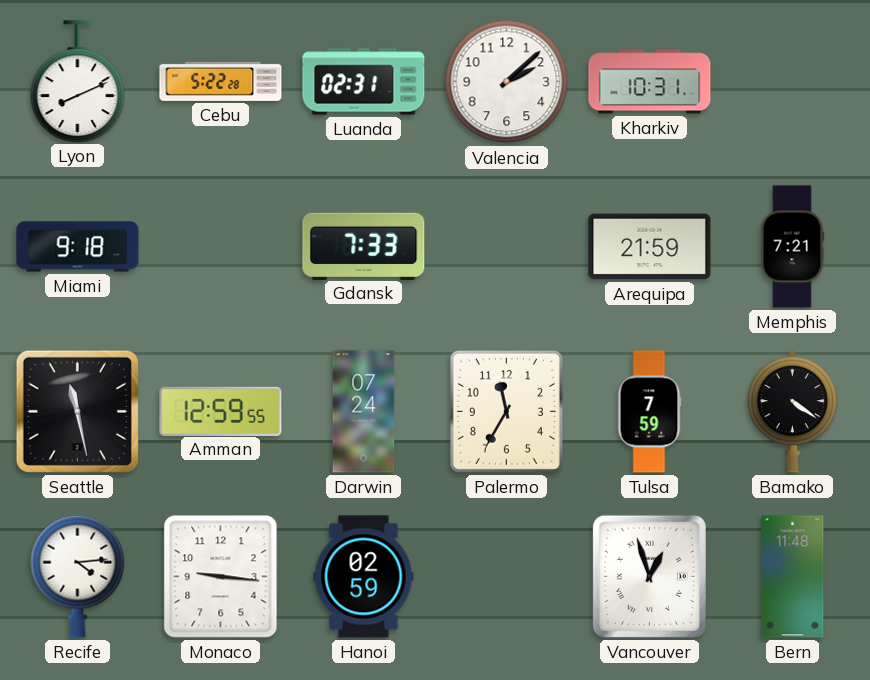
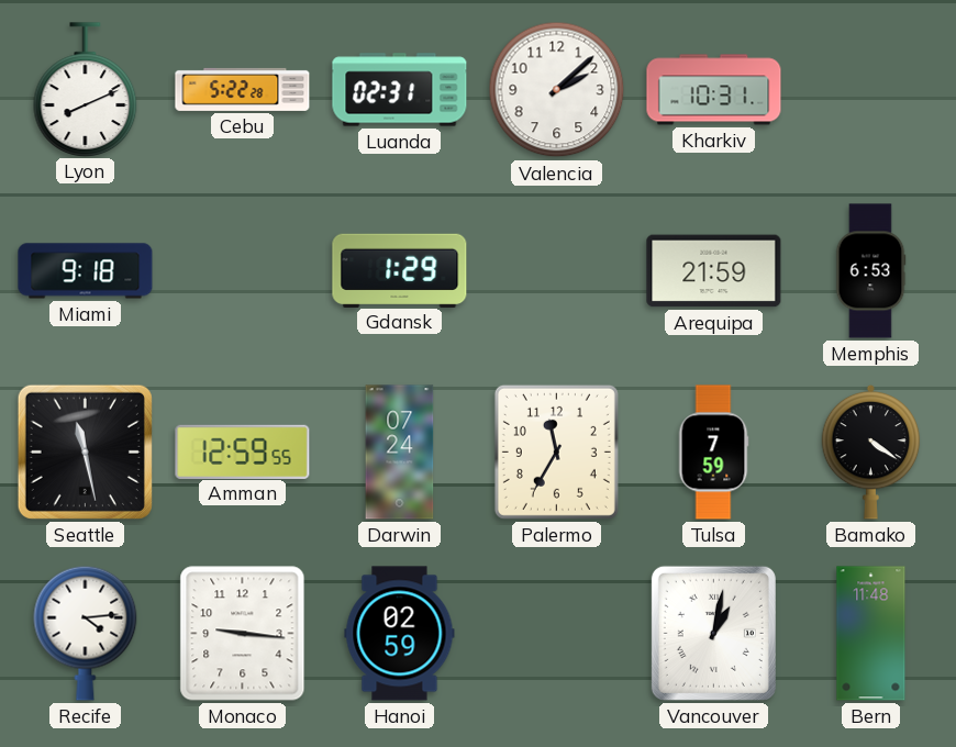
Gdansk: 7:33 -> 1:29 (400, 270)
Memphis: 7:21 -> 6:53 (870, 271)
Vancouver: 12:57 -> 1:02 (713, 633)
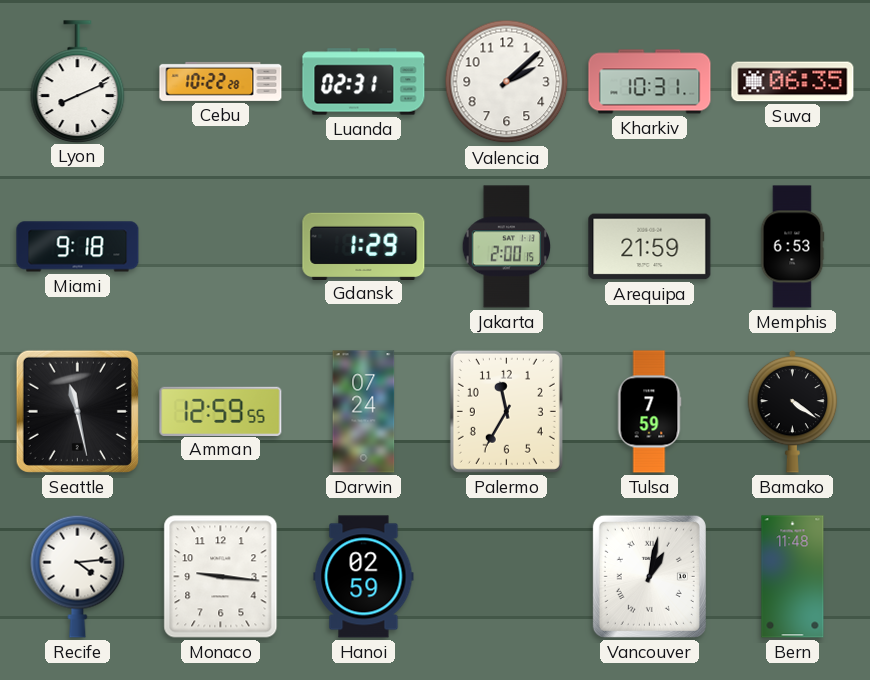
Cebu: 5:22 -> 10:22 (221, 81)
Suva: none -> 06:35 (793, 82)
Jakarta: none -> 2:00 (507, 247)
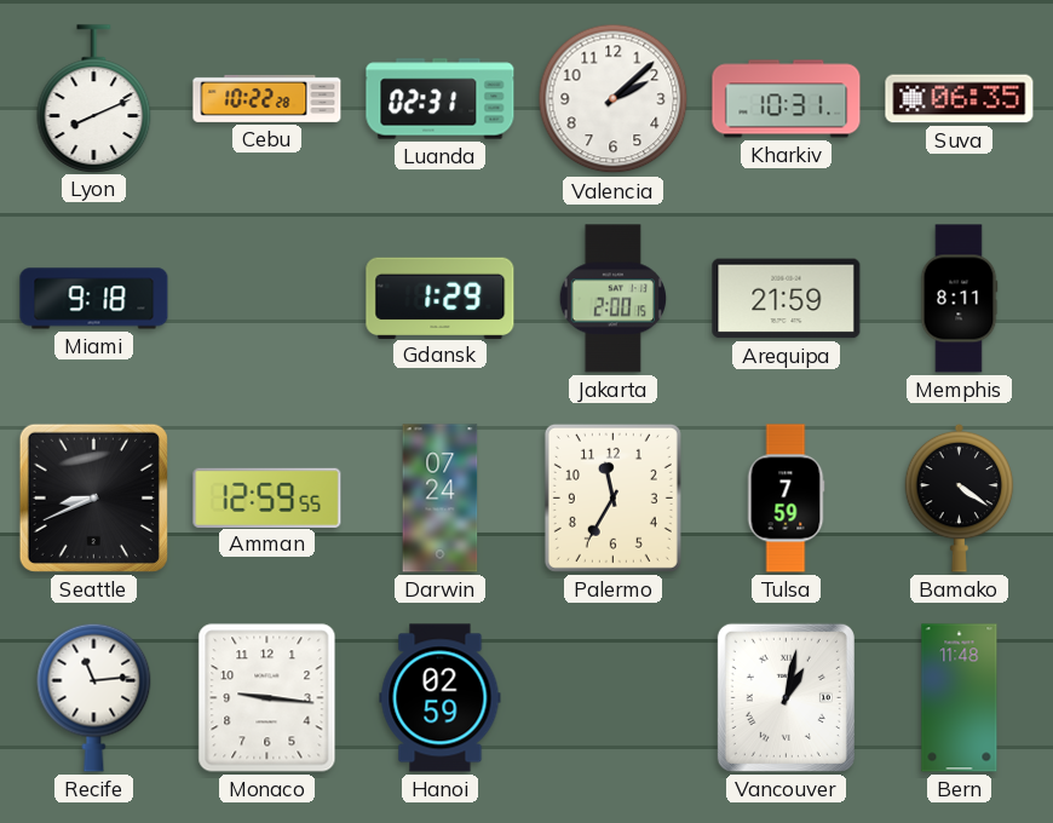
Memphis: 6:53 -> 8:11 (959, 299)
Seattle: 11:28 -> 8:41 (93, 497)
Recife: 4:14 -> 11:14 (94, 697)
